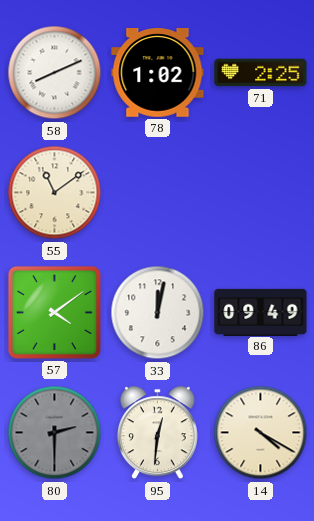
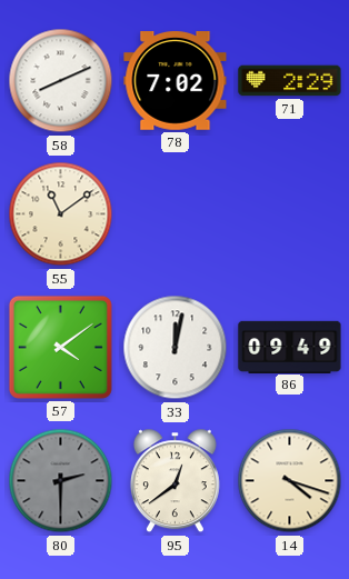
78: 1:02 -> 7:02 (176, 81)
71: 2:25 -> 2:29 (290, 81)
95: 12:31 -> 12:39 (174, 481)
14: 4:20 -> 4:18 (290, 481)
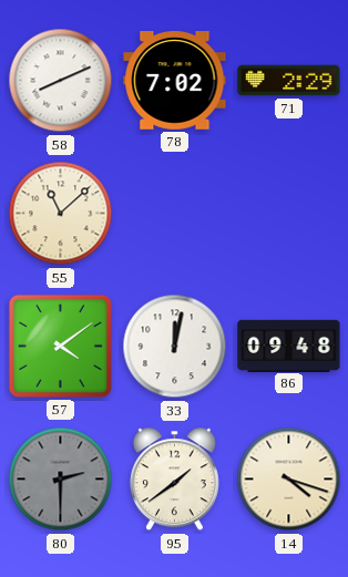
55: 11:09 -> 11:08 (61, 214)
86: 09:49 -> 09:48 (289, 346)
95: 12:39 -> 1:39 (174, 480)
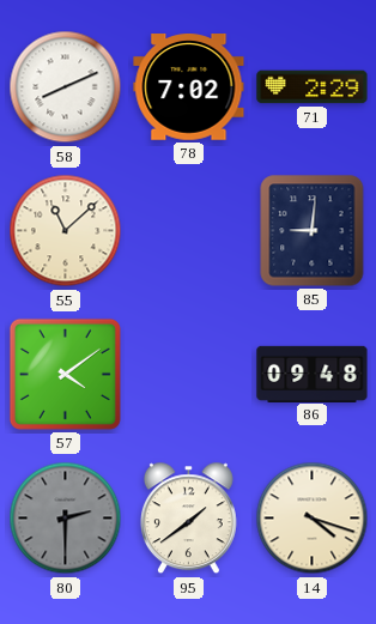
85: none -> 9:01 (313, 231)
33: 12:02 -> none (175, 347)
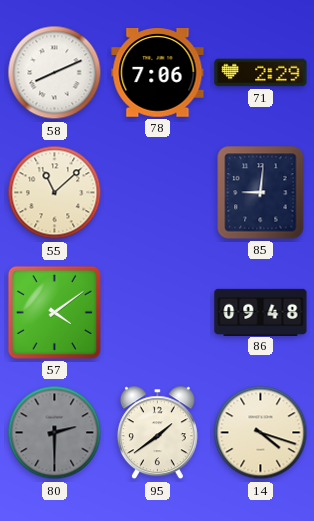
78: 7:02 -> 7:06 (158, 73)
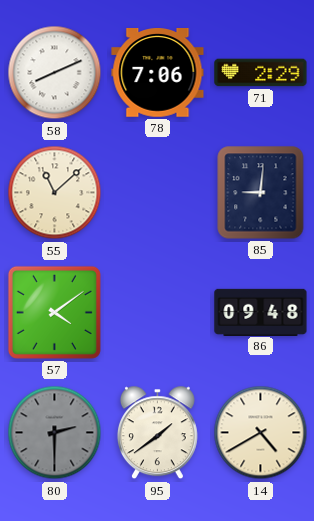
14: 4:18 -> 4:40 (261, 433)
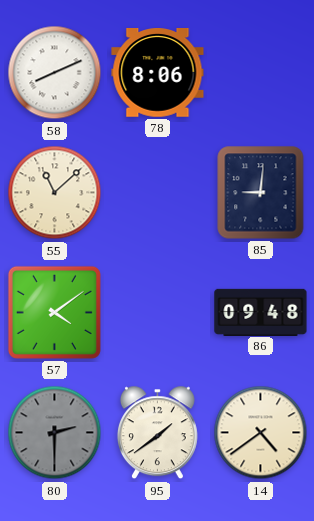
78: 7:06 -> 8:06 (158, 73)
71: 2:29 -> none (261, 73)
14: 4:40 -> 4:39 (261, 433)
